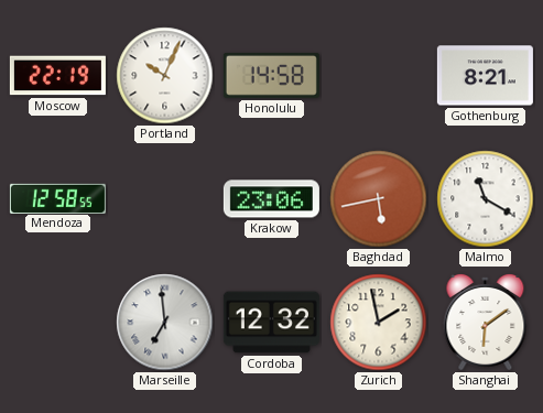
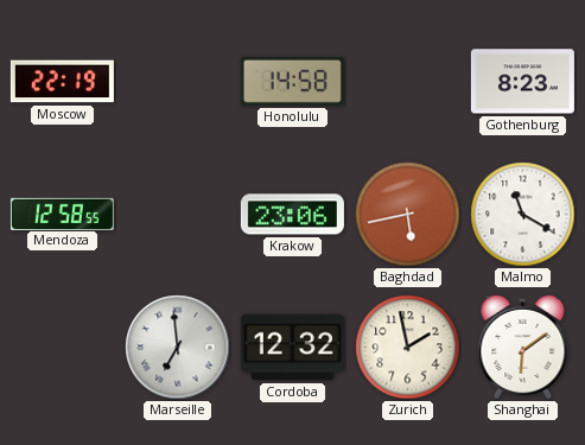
Portland: 10:04 -> none (165, 76)
Gothenburg: 8:21 -> 8:23 (522, 82)
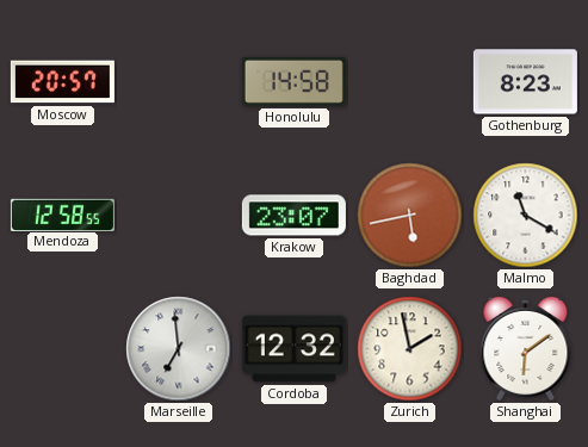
Moscow: 22:19 -> 20:57 (62, 82)
Krakow: 23:06 -> 23:07 (293, 216)
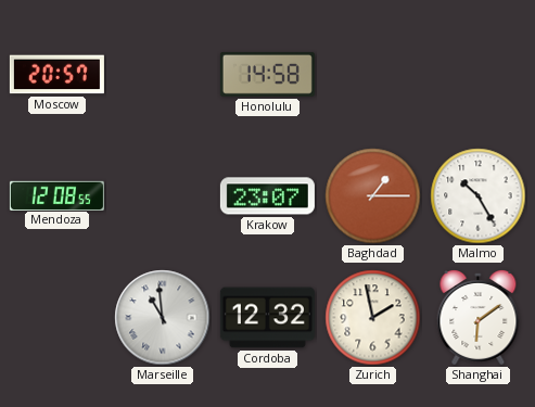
Gothenburg: 8:23 -> none (525, 82)
Mendoza: 12:58 -> 12:08 (56, 195)
Baghdad: 5:43 -> 1:15 (373, 196)
Malmo: 11:20 -> 10:25 (479, 196)
Marseille: 6:59 -> 10:59 (163, 318)
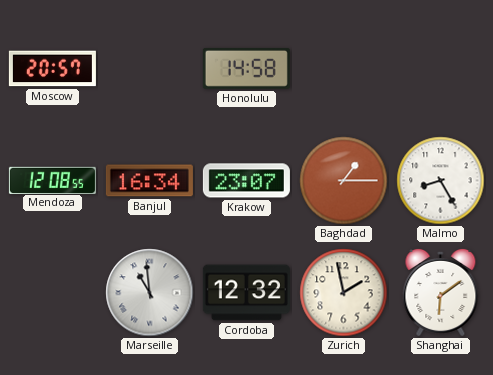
Banjul: none -> 16:34 (149, 181)
Malmo: 10:25 -> 8:25 (441, 181)
